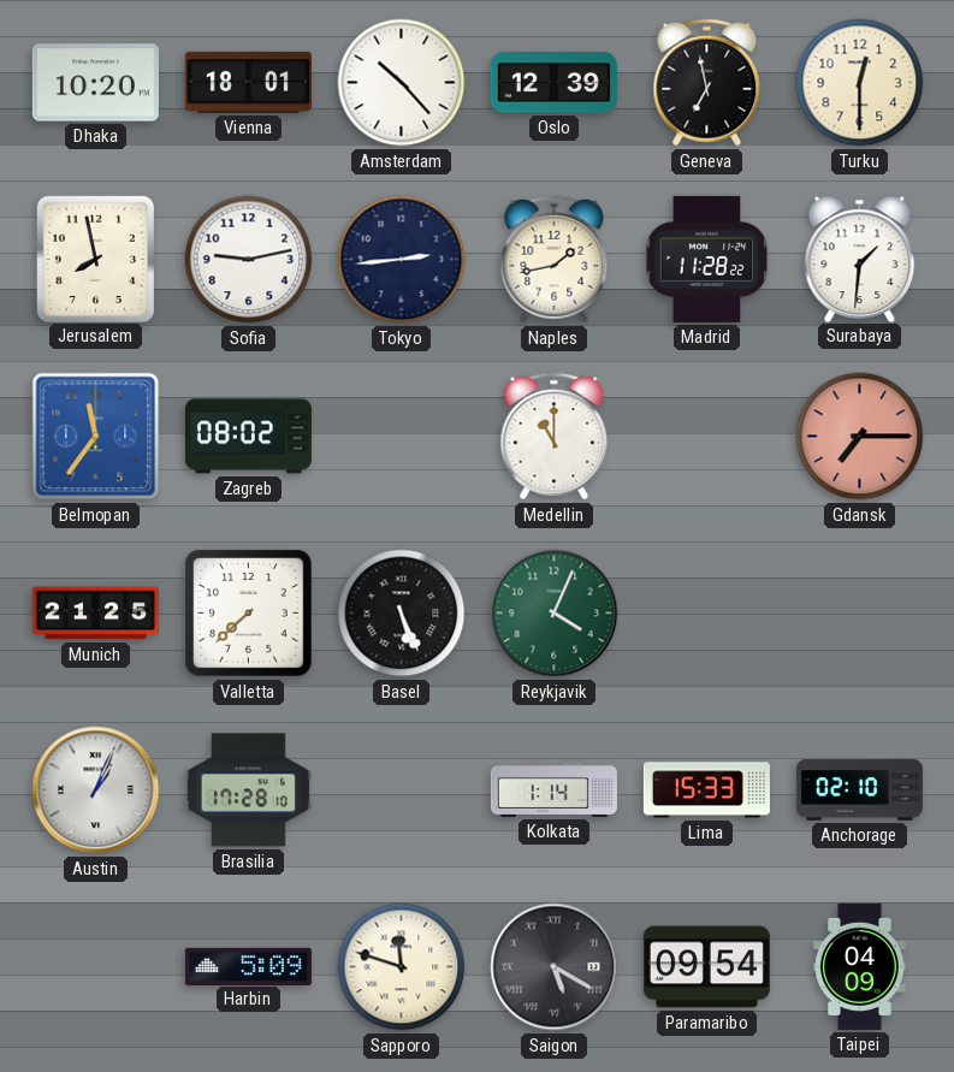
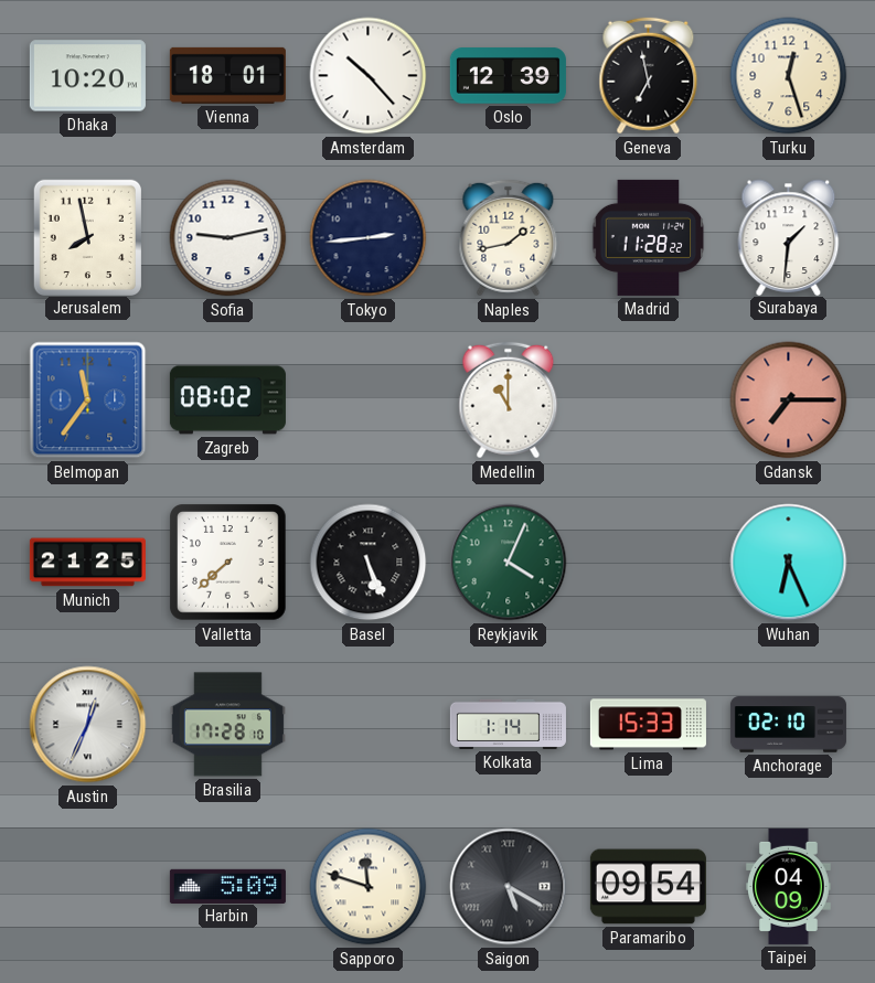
Turku: 12:30 -> 12:27 (789, 76)
Wuhan: none -> 6:26 (789, 563)
Austin: 1:04 -> 12:34 (88, 725)
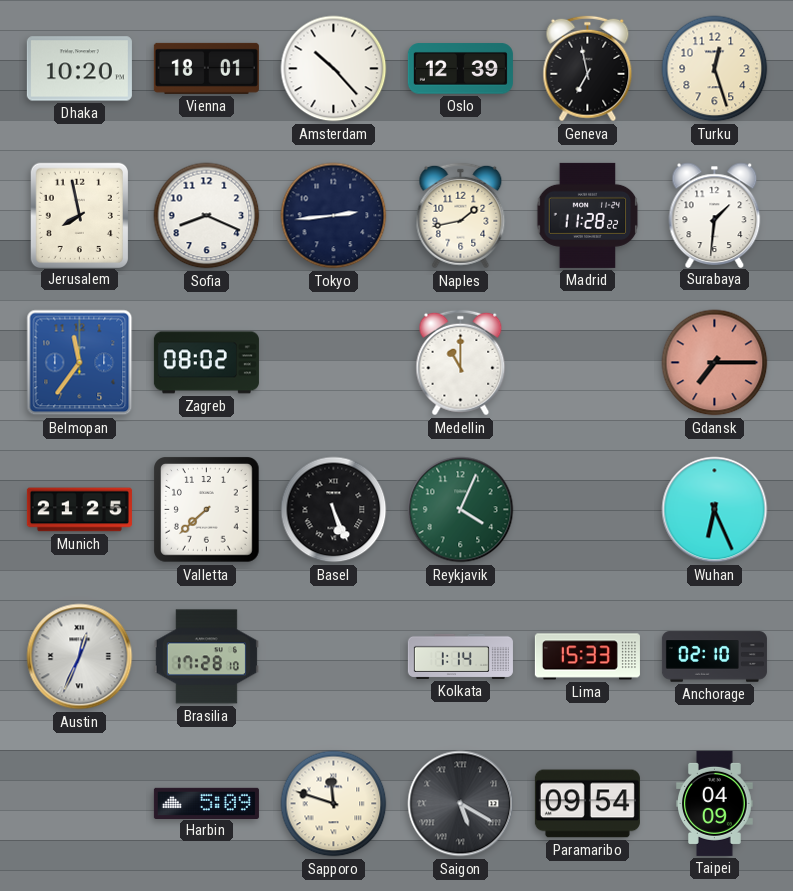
Sofia: 9:13 -> 8:19 (207, 216)
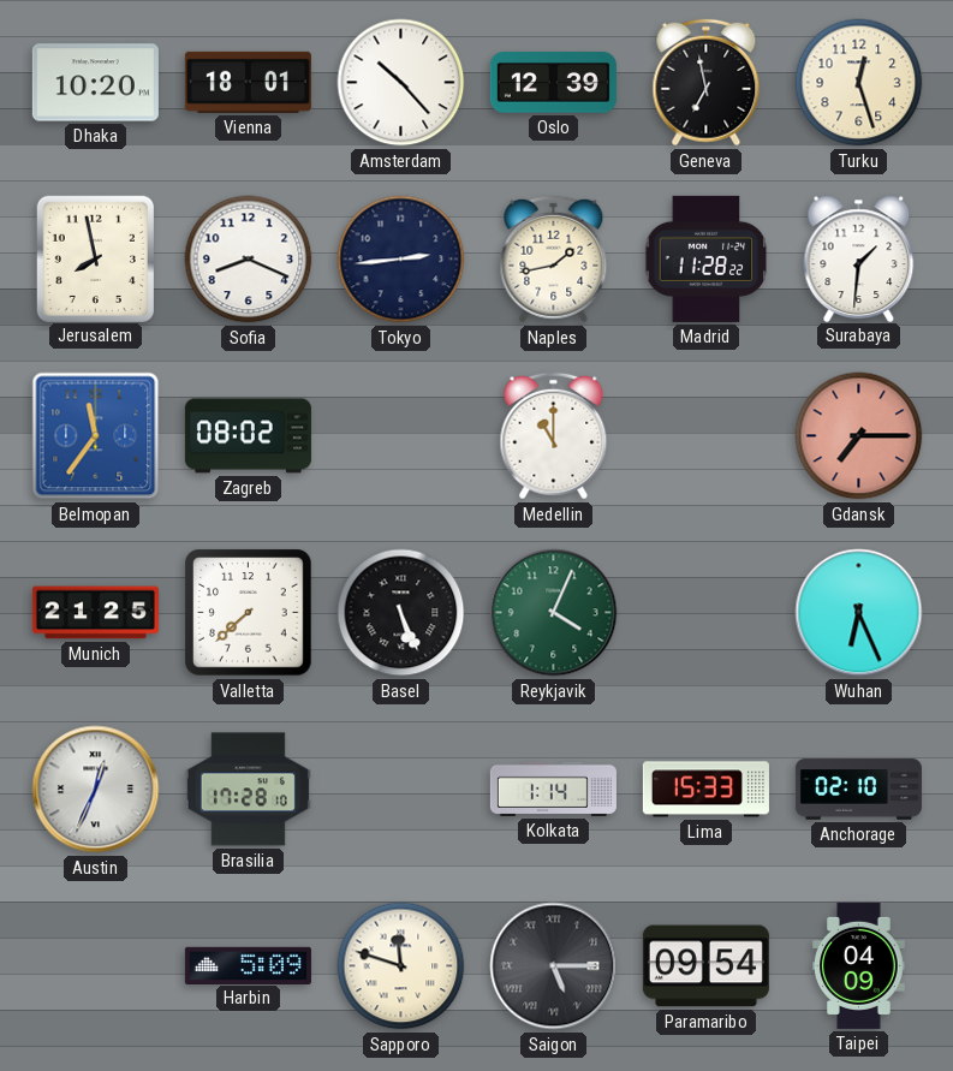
Saigon: 5:20 -> 5:15 (554, 966)
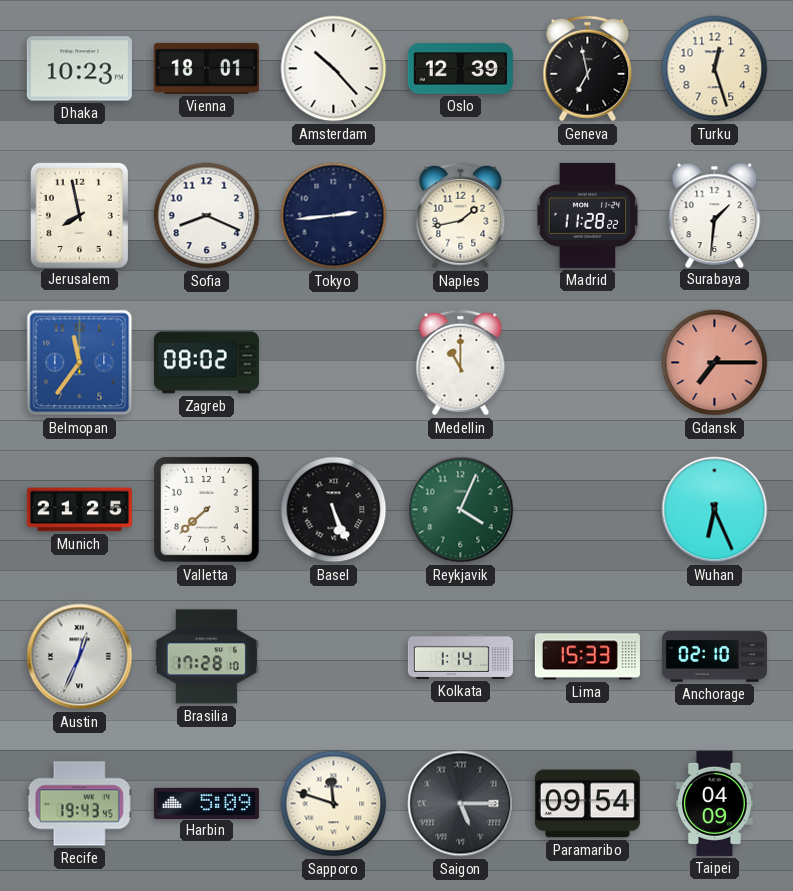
Dhaka: 10:20 -> 10:23 (79, 69)
Recife: none -> 19:43 (79, 804)
